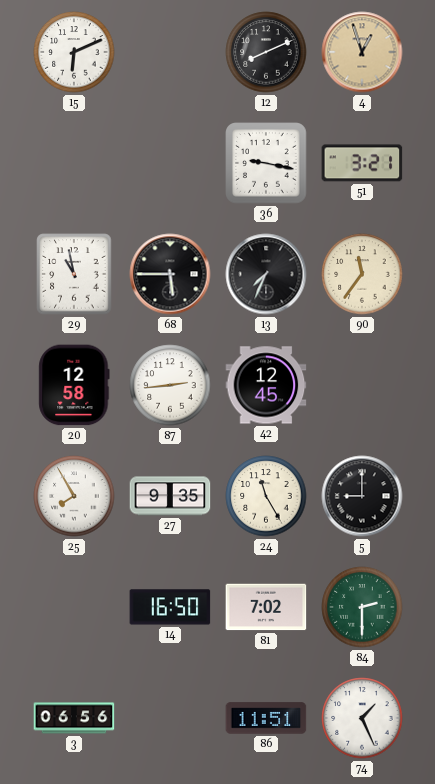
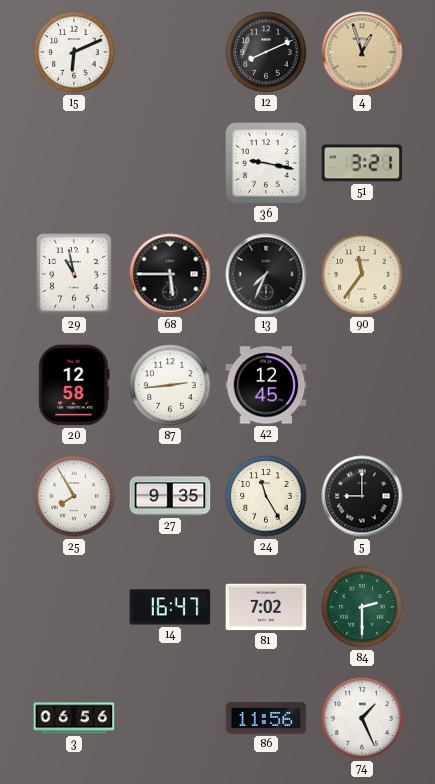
14: 16:50 -> 16:47 (170, 607)
86: 11:51 -> 11:56 (266, 718)
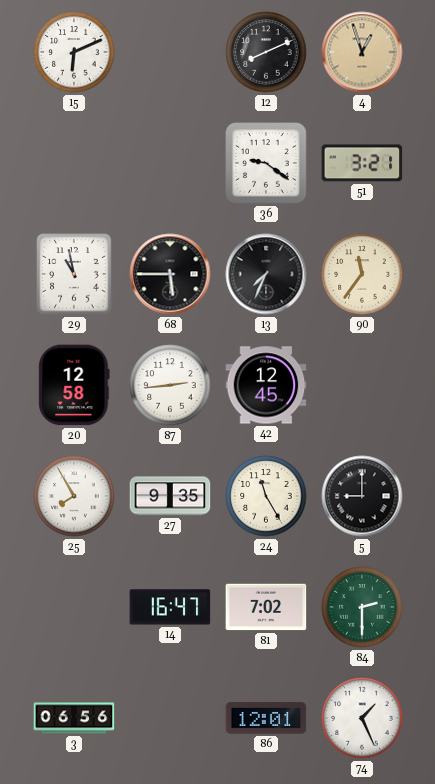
36: 9:17 -> 9:21 (266, 163)
86: 11:56 -> 12:01 (266, 718)
